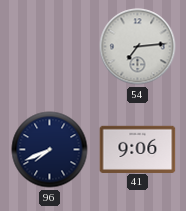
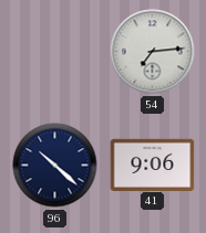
96: 7:41 -> 10:22 (55, 166)
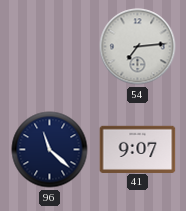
96: 10:22 -> 11:22 (50, 150)
41: 9:06 -> 9:07 (138, 149)
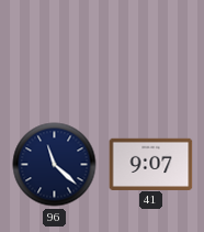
54: 7:14 -> none (138, 47)
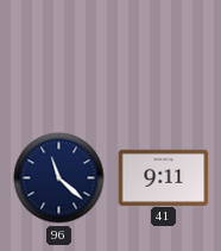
41: 9:07 -> 9:11 (164, 177)
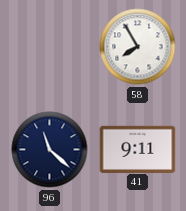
58: none -> 7:55 (138, 47)
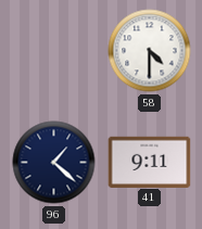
58: 7:55 -> 4:30 (150, 51)
96: 11:22 -> 1:22 (54, 163)
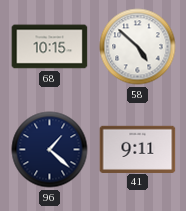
68: none -> 10:15 (50, 47)
58: 4:30 -> 4:52 (138, 47)
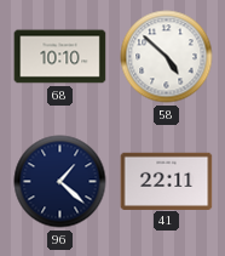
68: 10:15 -> 10:10 (60, 57)
41: 9:11 -> 22:11 (167, 181)
